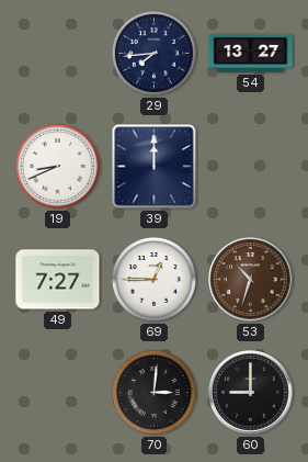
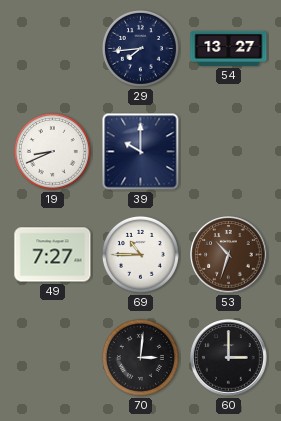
39: 12:00 -> 10:00 (141, 152)
69: 12:45 -> 10:45 (140, 254)
60: 9:00 -> 3:00 (229, 358)
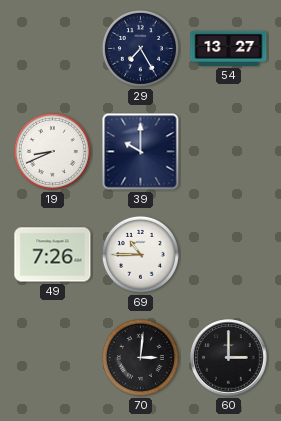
29: 7:44 -> 7:25 (140, 48)
49: 7:27 -> 7:26 (53, 255)
53: 10:33 -> none (229, 255)
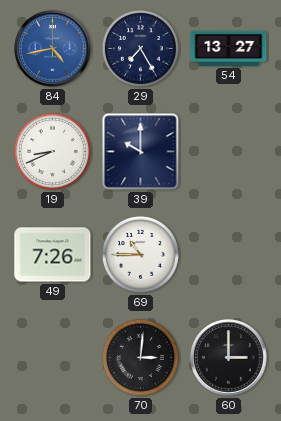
84: none -> 4:43 (53, 49)
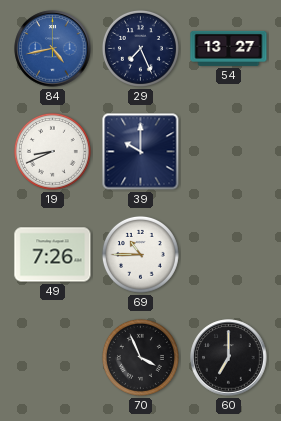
29: 7:25 -> 7:26 (140, 48)
70: 3:01 -> 3:56 (140, 357)
60: 3:00 -> 7:00 (229, 358)
